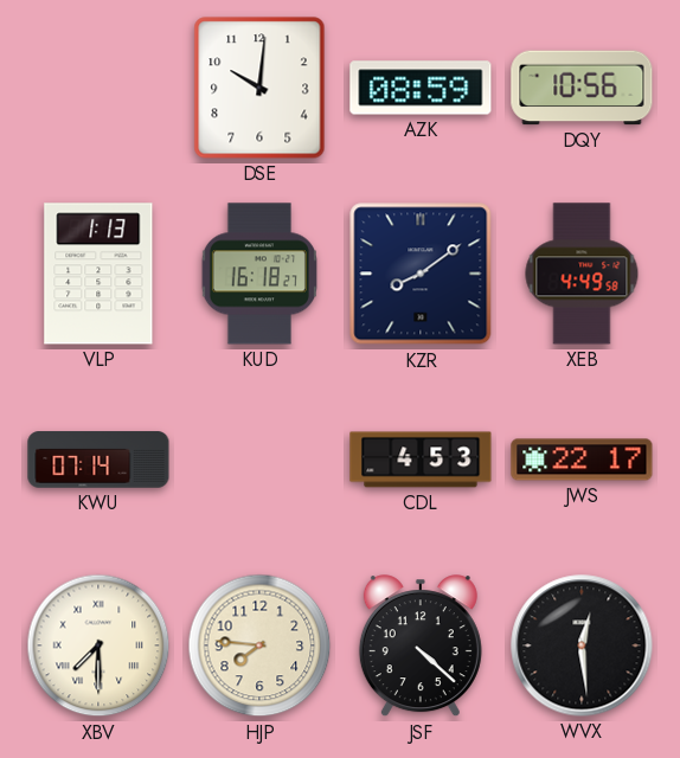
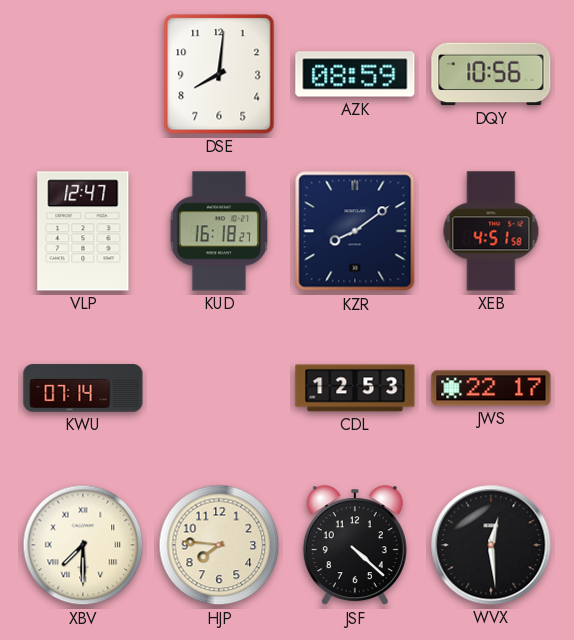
DSE: 10:01 -> 8:01 (219, 74)
VLP: 1:13 -> 12:47 (83, 231)
XEB: 4:49 -> 4:51 (491, 231)
CDL: 4:53 -> 12:53 (355, 388)
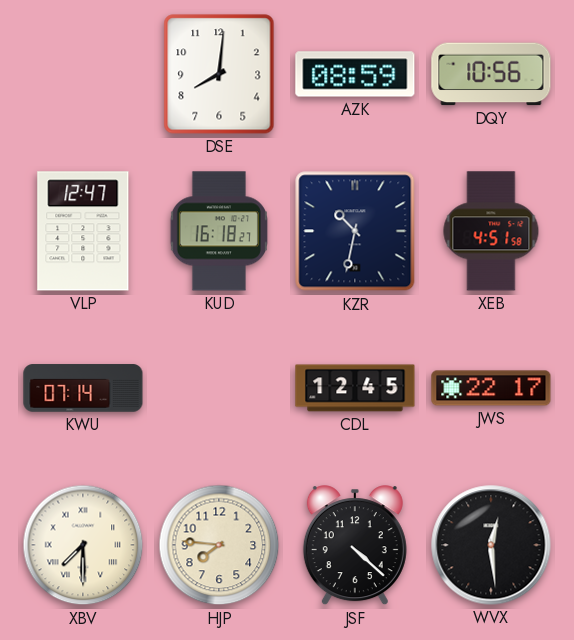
KZR: 8:09 -> 10:32 (355, 231)
CDL: 12:53 -> 12:45 (355, 388)
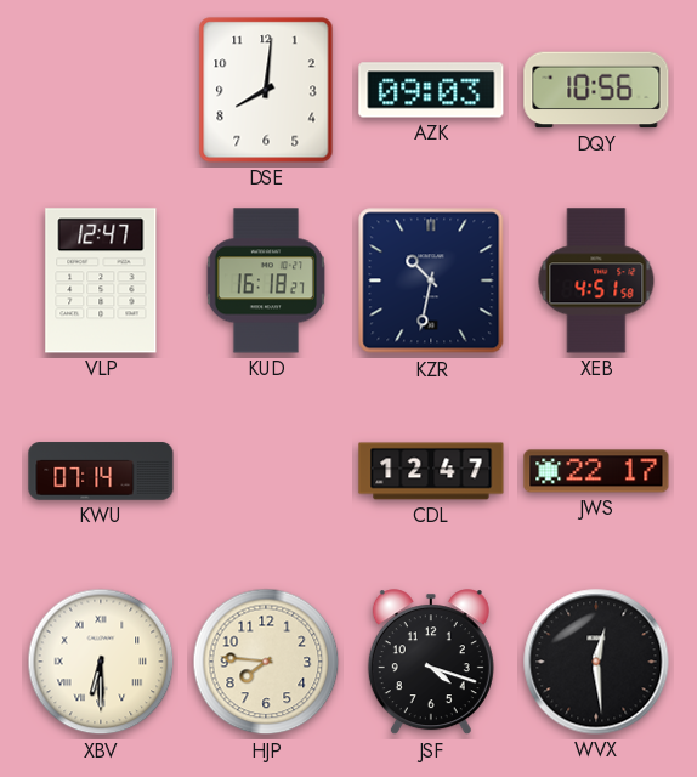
AZK: 08:59 -> 09:03 (431, 90)
CDL: 12:45 -> 12:47 (431, 471)
XBV: 7:30 -> 6:30 (101, 662)
JSF: 4:22 -> 4:18 (431, 663)
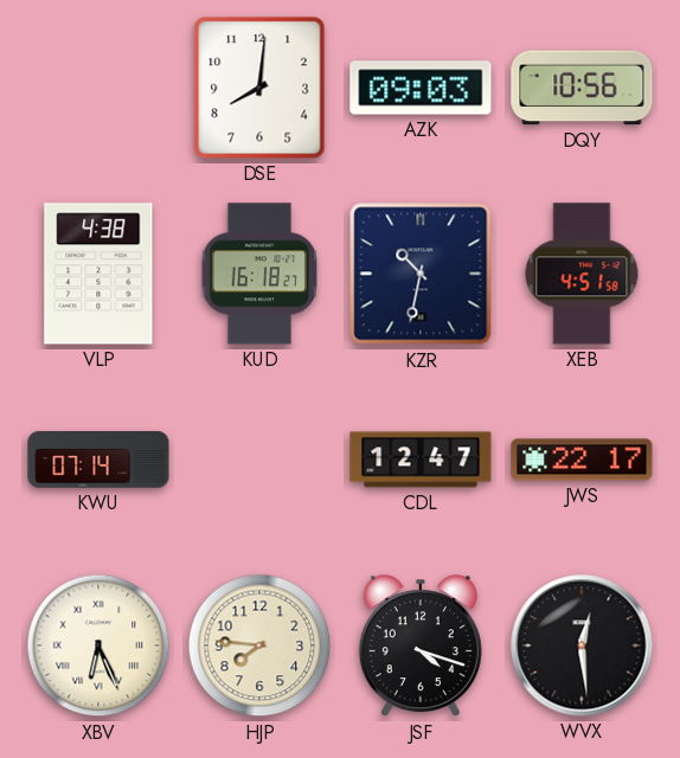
VLP: 12:47 -> 4:38 (98, 274)
XBV: 6:30 -> 6:26 (98, 645)
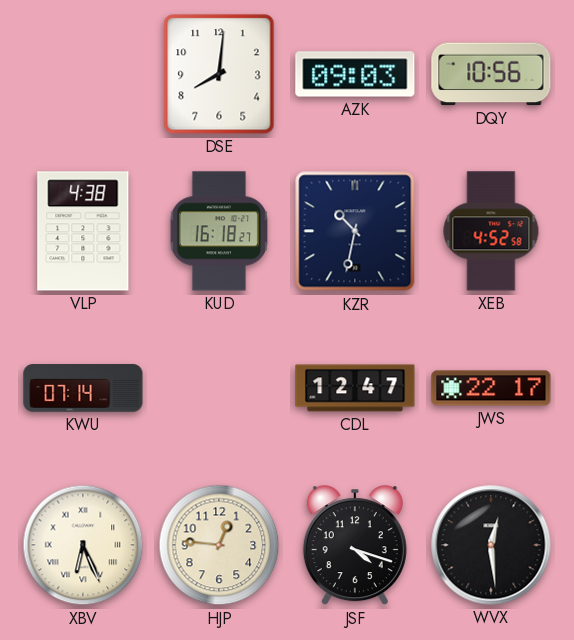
XEB: 4:51 -> 4:52 (491, 231)
HJP: 7:46 -> 12:46 (219, 545)
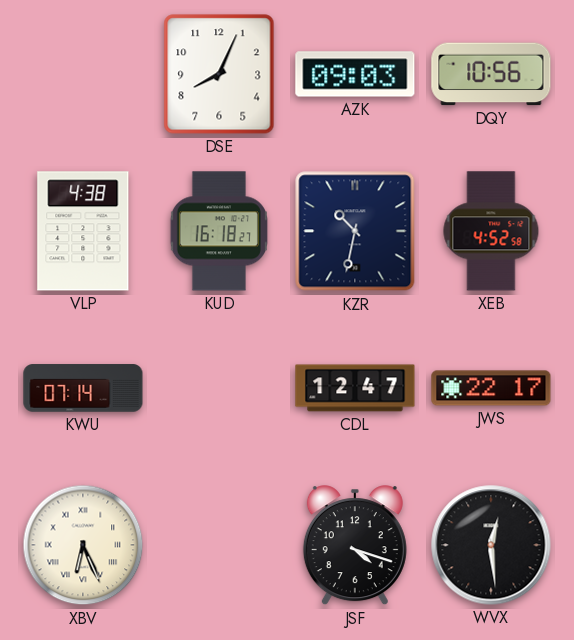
DSE: 8:01 -> 8:04 (219, 74)
HJP: 12:46 -> none (219, 545)
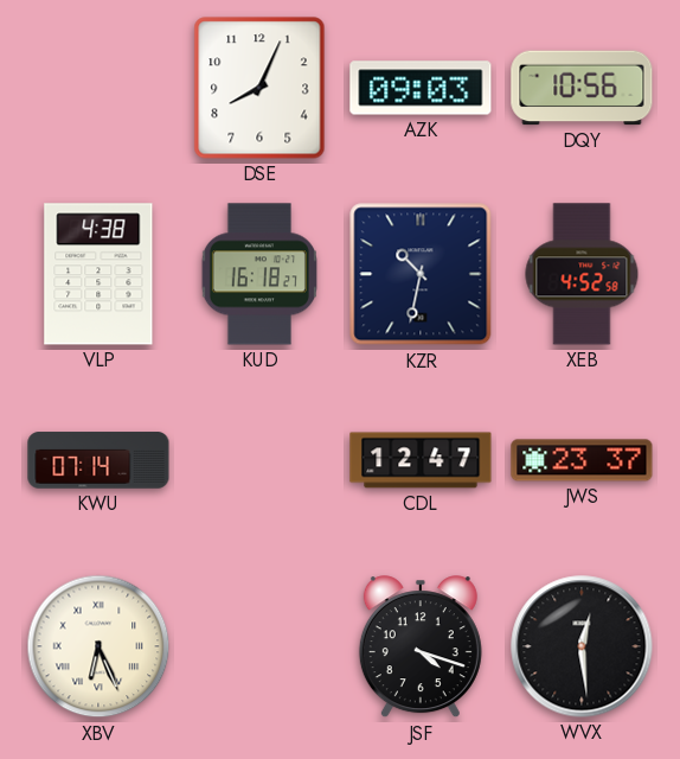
JWS: 22:17 -> 23:37 (582, 460)
